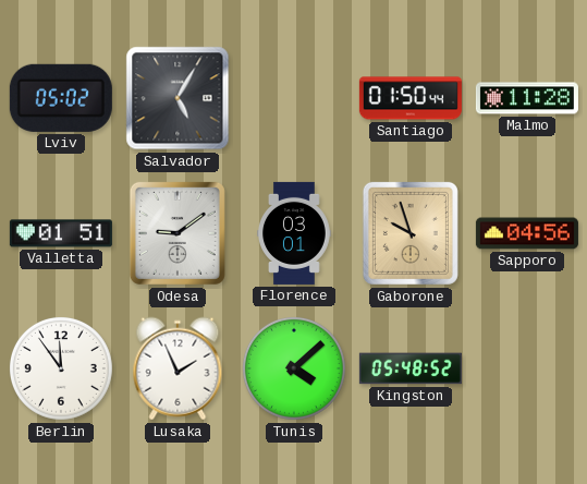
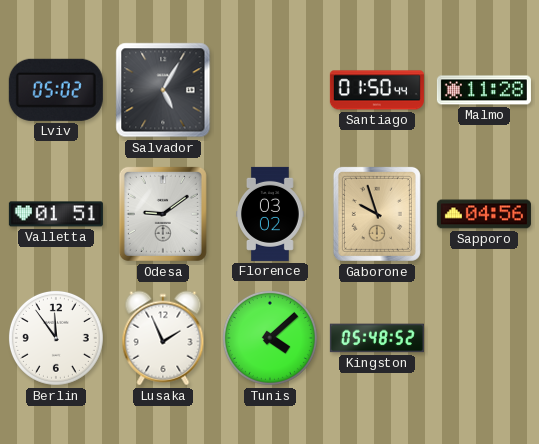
Florence: 03:01 -> 03:02 (271, 214)
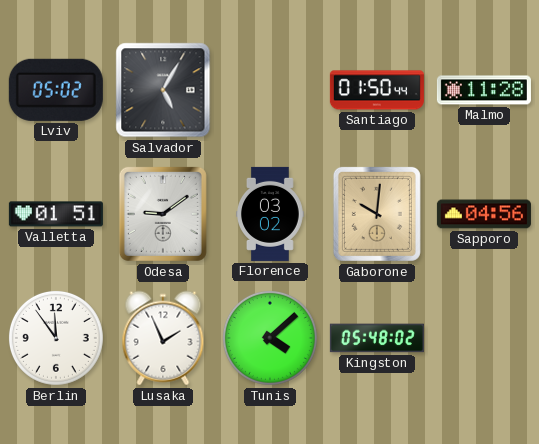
Gaborone: 9:57 -> 10:01 (377, 214)
Kingston: 05:48:52 -> 05:48:02 (377, 338)
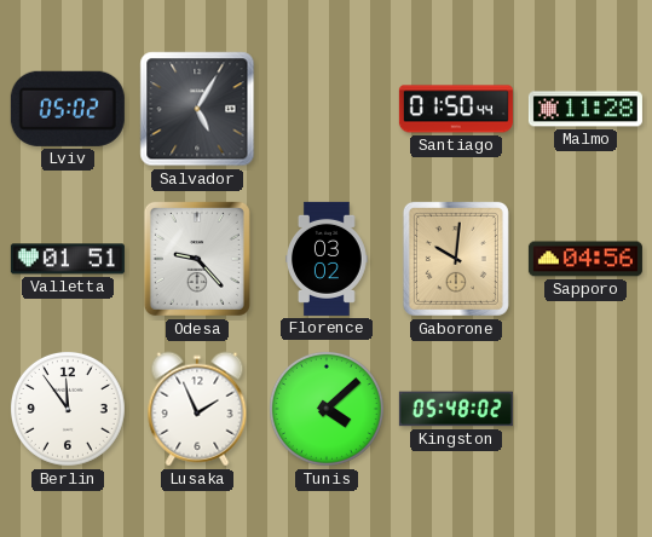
Odesa: 9:09 -> 9:23 (197, 259)
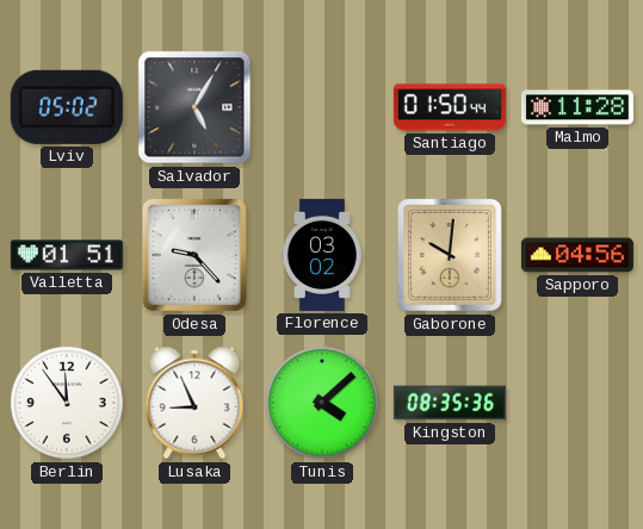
Lusaka: 1:56 -> 8:56 (194, 403)
Kingston: 05:48 -> 08:35 (450, 403)
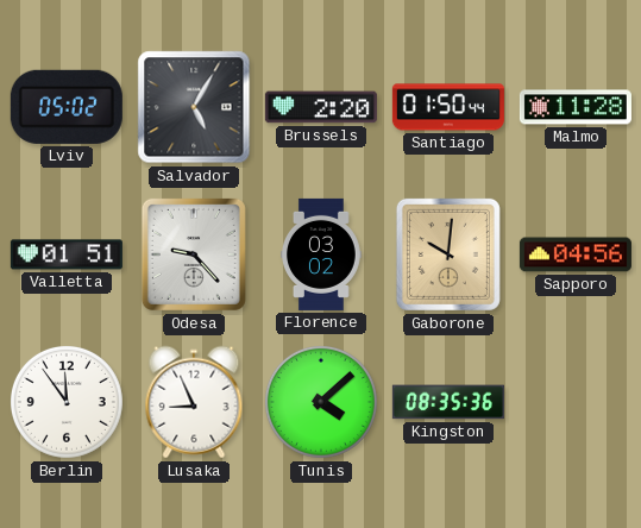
Brussels: none -> 2:20 (321, 107)
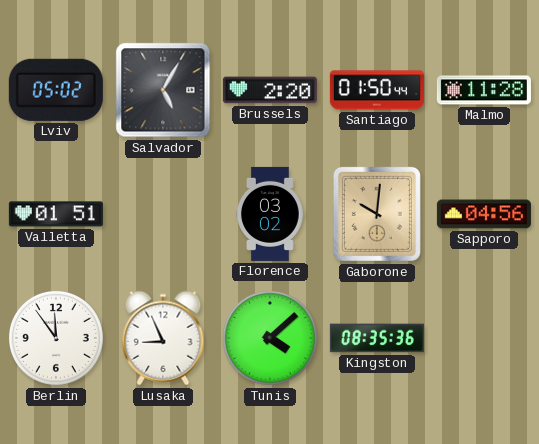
Odesa: 9:23 -> none (194, 254)
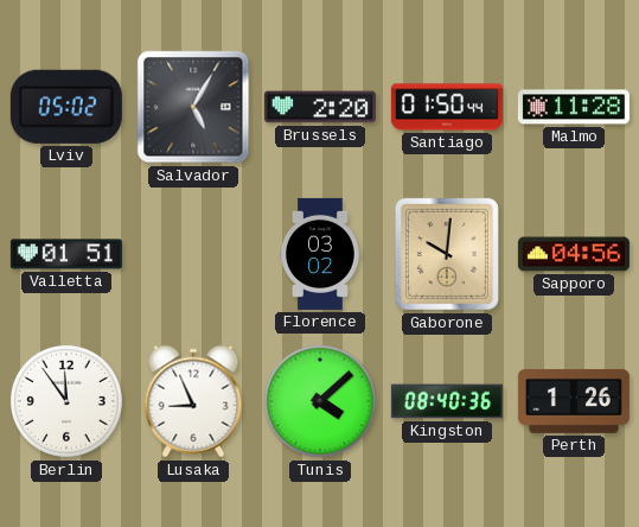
Kingston: 08:35 -> 08:40 (447, 401)
Perth: none -> 1:26 (574, 401)
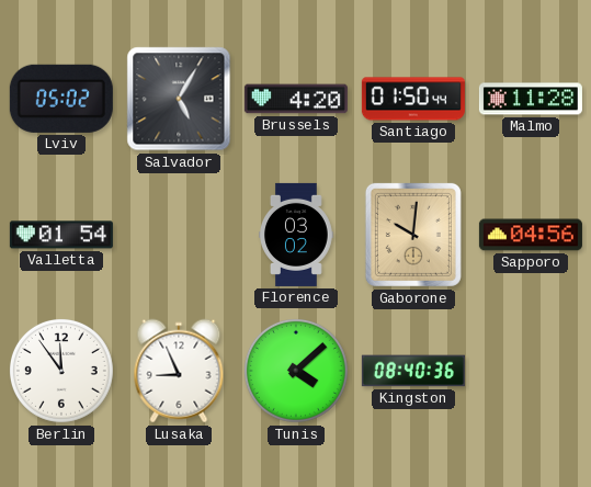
Brussels: 2:20 -> 4:20 (296, 99)
Valletta: 01:51 -> 01:54 (61, 235)
Perth: 1:26 -> none (574, 401)
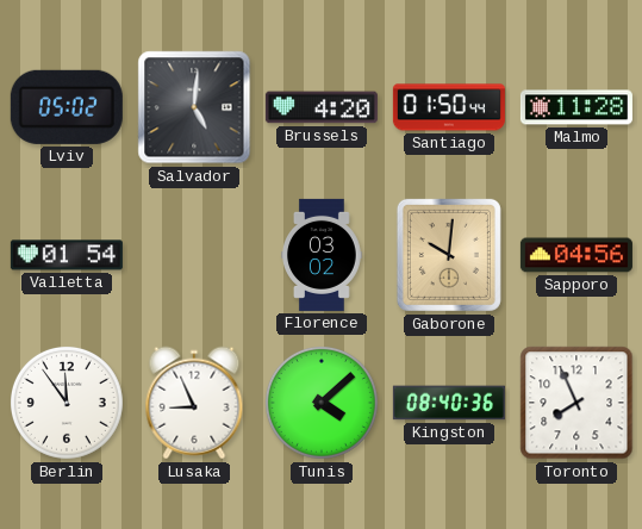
Salvador: 5:05 -> 5:01 (194, 107)
Toronto: none -> 7:56 (576, 403)
